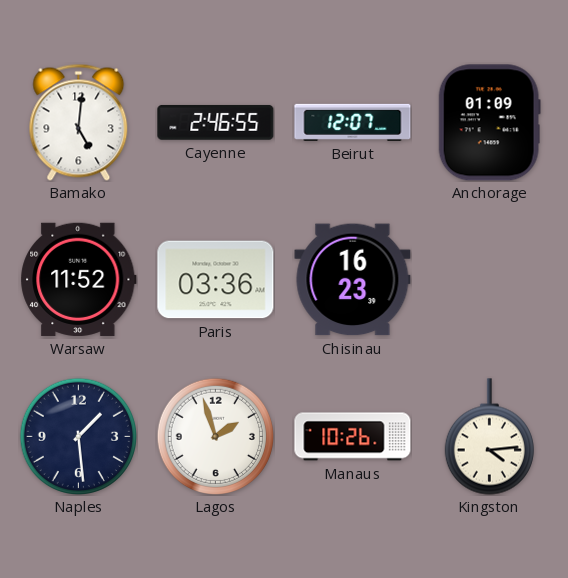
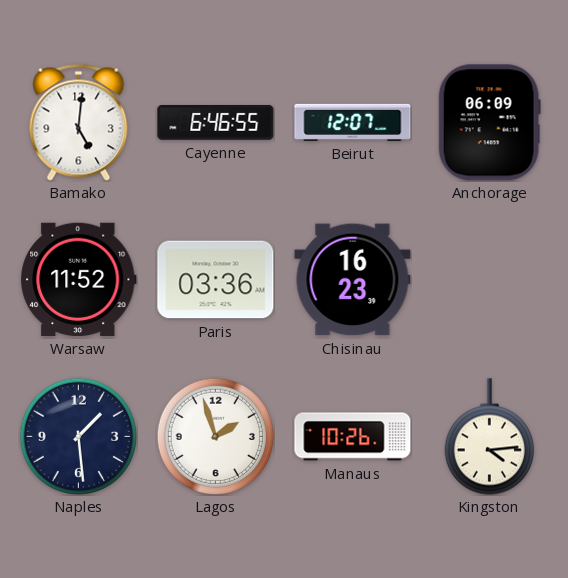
Cayenne: 2:46 -> 6:46 (216, 123)
Anchorage: 01:09 -> 06:09 (489, 123)
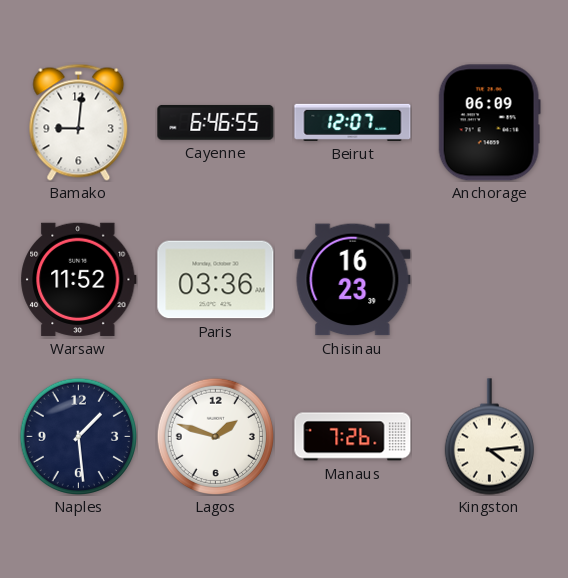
Bamako: 5:01 -> 9:01 (79, 122)
Lagos: 1:57 -> 1:48 (215, 436)
Manaus: 10:26 -> 7:26 (353, 437)
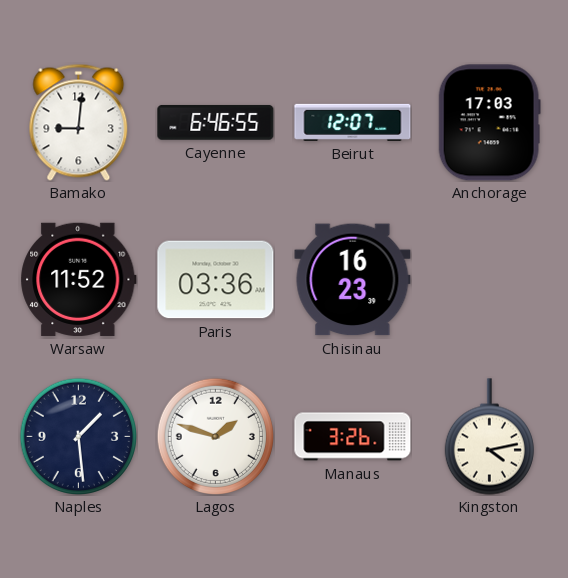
Anchorage: 06:09 -> 17:03 (489, 123)
Manaus: 7:26 -> 3:26 (353, 437)
Kingston: 4:14 -> 4:13 (489, 437)
